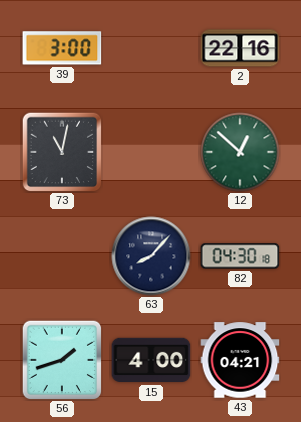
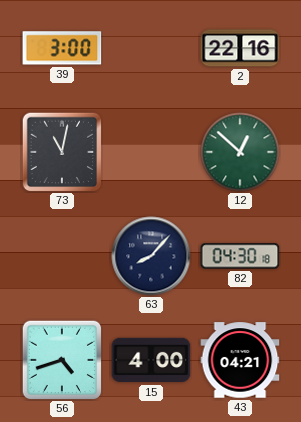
56: 1:42 -> 4:42 (62, 360)
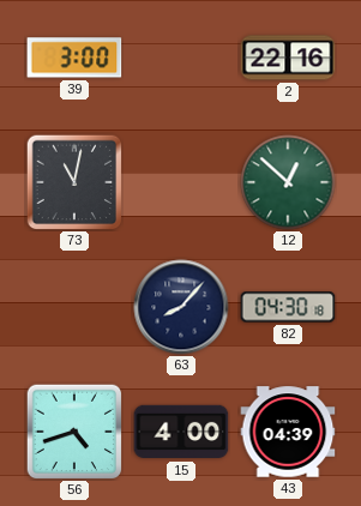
43: 04:21 -> 04:39 (288, 432)
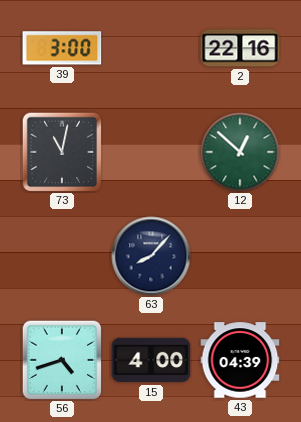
82: 04:30 -> none (288, 307)
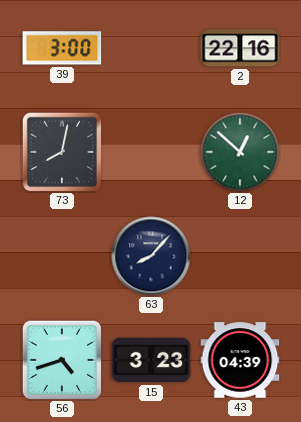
73: 11:02 -> 8:02 (62, 152)
15: 4:00 -> 3:23 (151, 360)
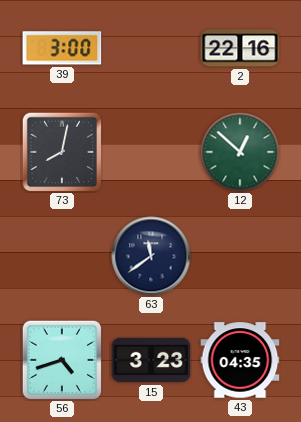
63: 8:07 -> 11:39 (151, 256)
43: 04:39 -> 04:35 (240, 360)
